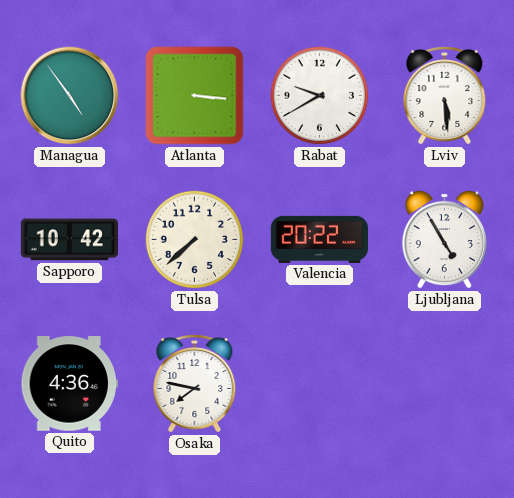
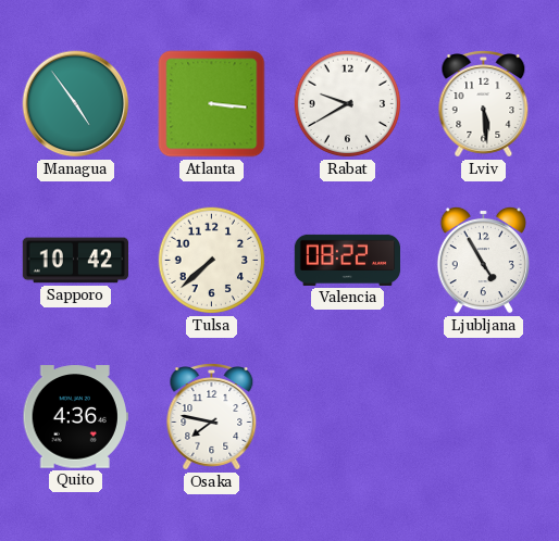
Valencia: 20:22 -> 08:22 (347, 260)
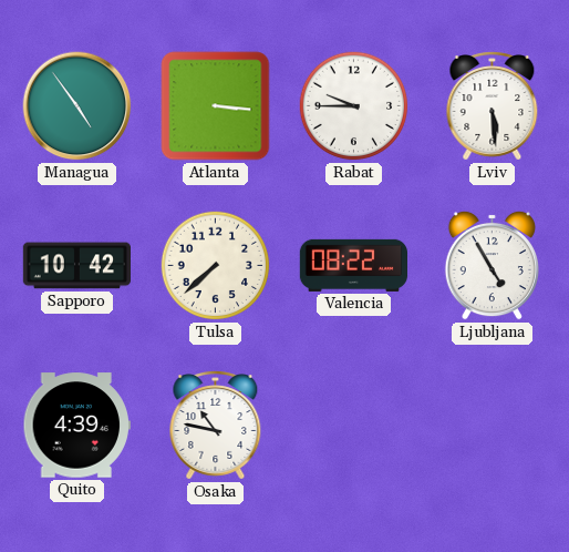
Rabat: 9:40 -> 9:45 (354, 106)
Quito: 4:36 -> 4:39 (76, 426)
Osaka: 7:47 -> 10:47 (216, 426)
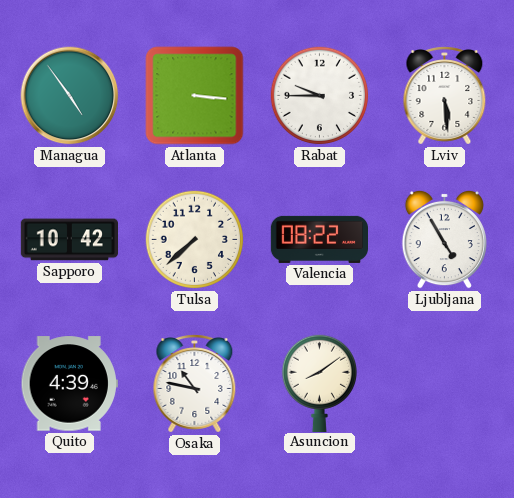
Asuncion: none -> 8:09 (319, 383)
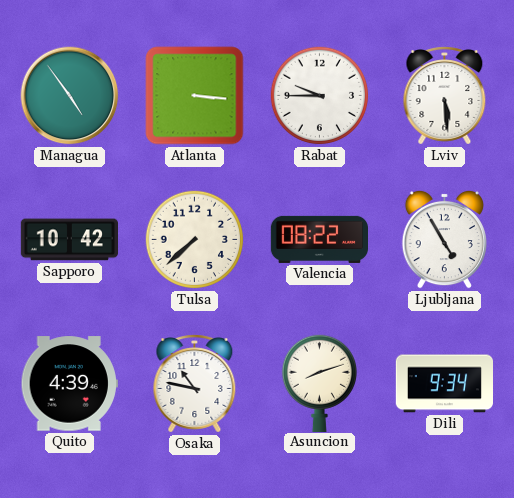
Asuncion: 8:09 -> 8:12 (319, 383)
Dili: none -> 9:34 (444, 384)
